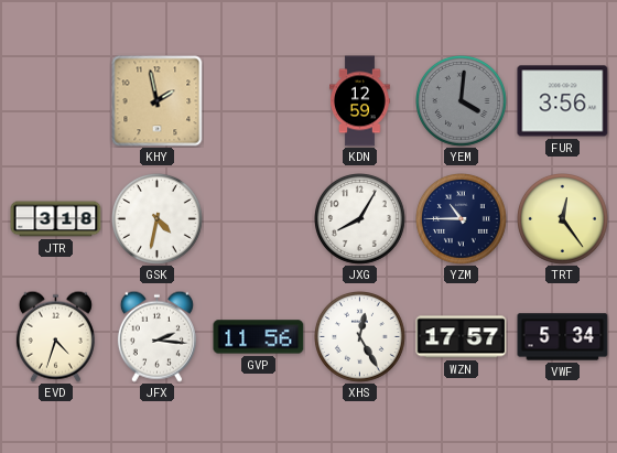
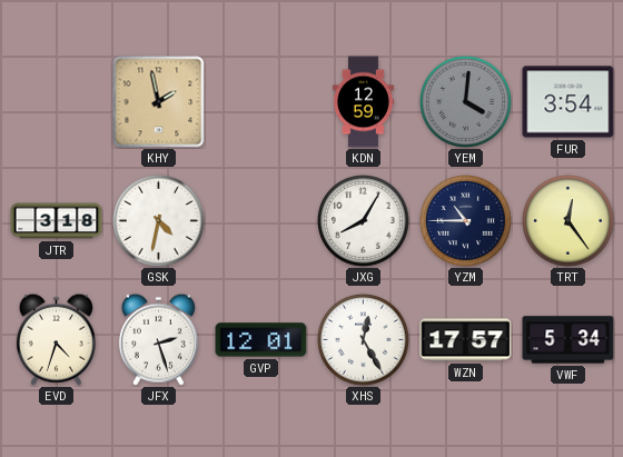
FUR: 3:56 -> 3:54 (568, 102)
JFX: 2:16 -> 2:27 (158, 339)
GVP: 11:56 -> 12:01 (261, 340)
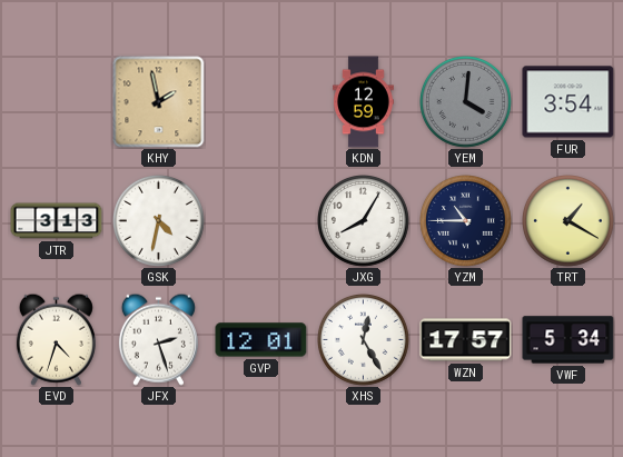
JTR: 3:18 -> 3:13 (57, 221)
TRT: 12:24 -> 1:20 (568, 221)
